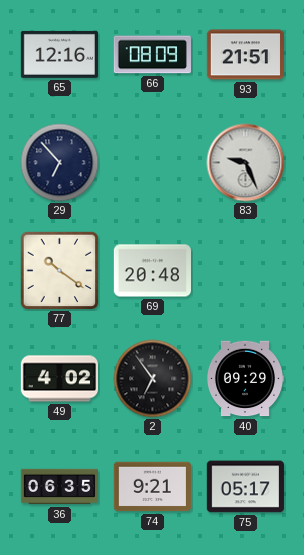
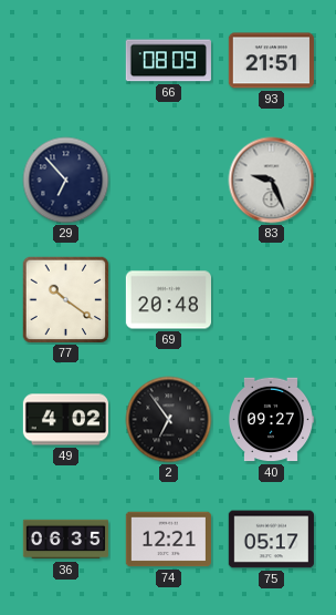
65: 12:16 -> none (59, 54)
40: 09:29 -> 09:27 (270, 420)
74: 9:21 -> 12:21 (168, 540)
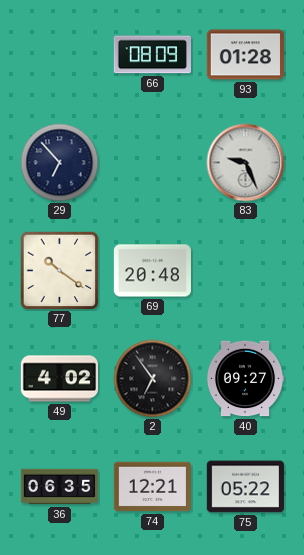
93: 21:51 -> 01:28 (245, 55)
75: 05:17 -> 05:22 (245, 487)
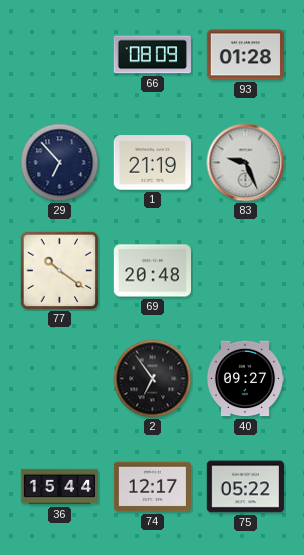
1: none -> 21:19 (152, 163)
49: 4:02 -> none (59, 379)
36: 06:35 -> 15:44 (59, 487)
74: 12:21 -> 12:17 (152, 487)
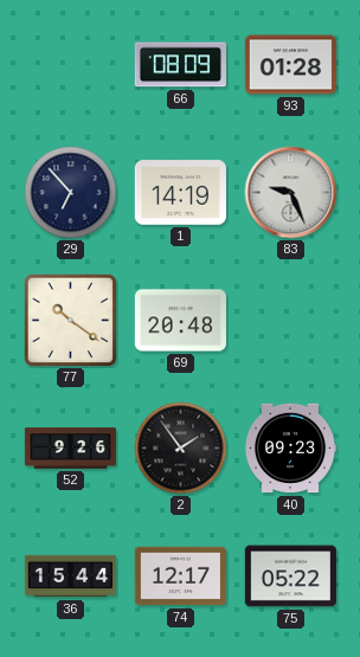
1: 21:19 -> 14:19 (180, 193)
52: none -> 9:26 (70, 449)
2: 6:54 -> 1:54 (181, 449)
40: 09:27 -> 09:23 (289, 449)
